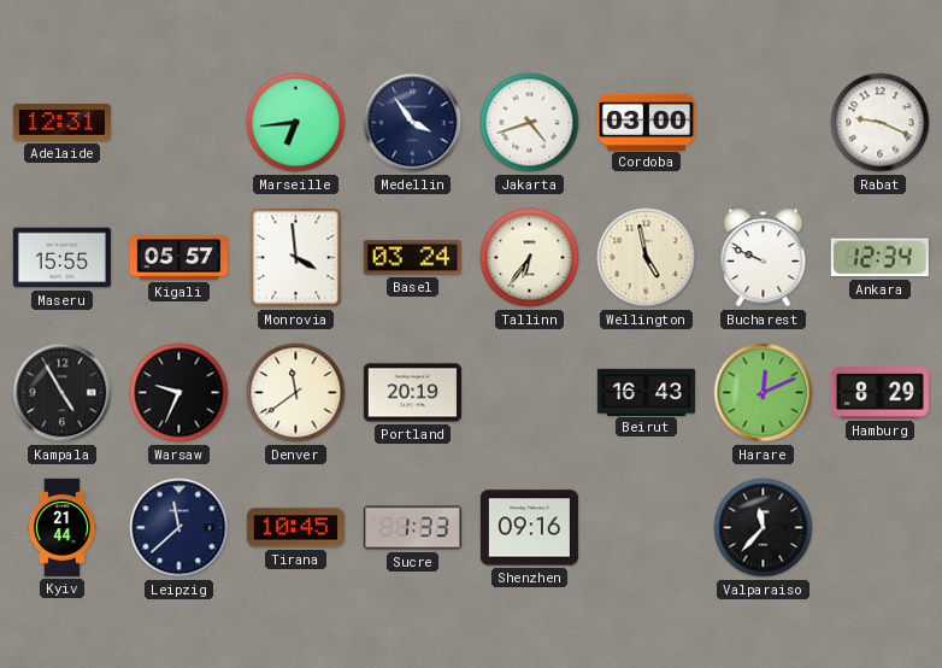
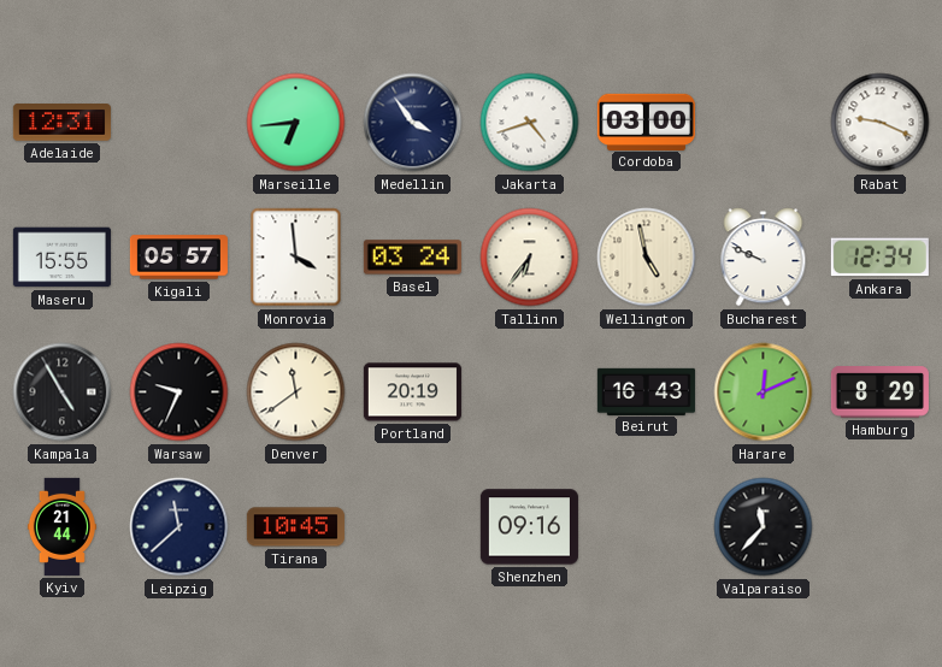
Sucre: 1:33 -> none (412, 528)
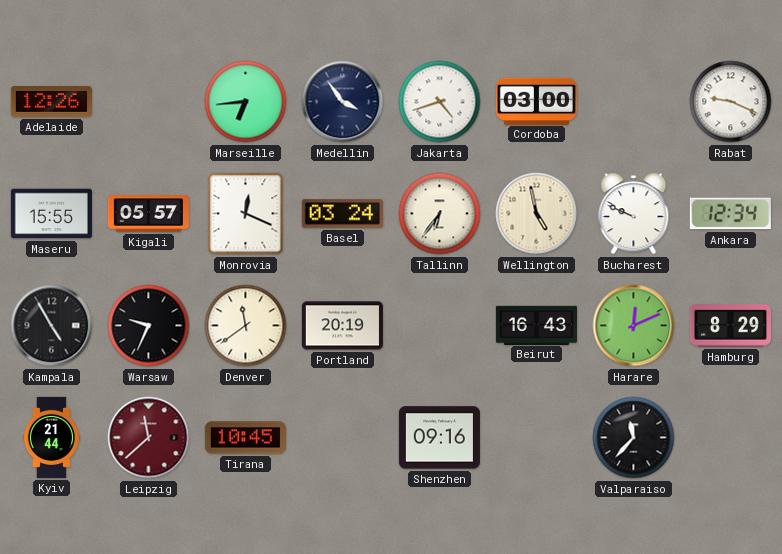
Adelaide: 12:31 -> 12:26 (51, 102)
Monrovia: 3:59 -> 12:19 (246, 214)
Leipzig dial: navy -> burgundy (149, 438)
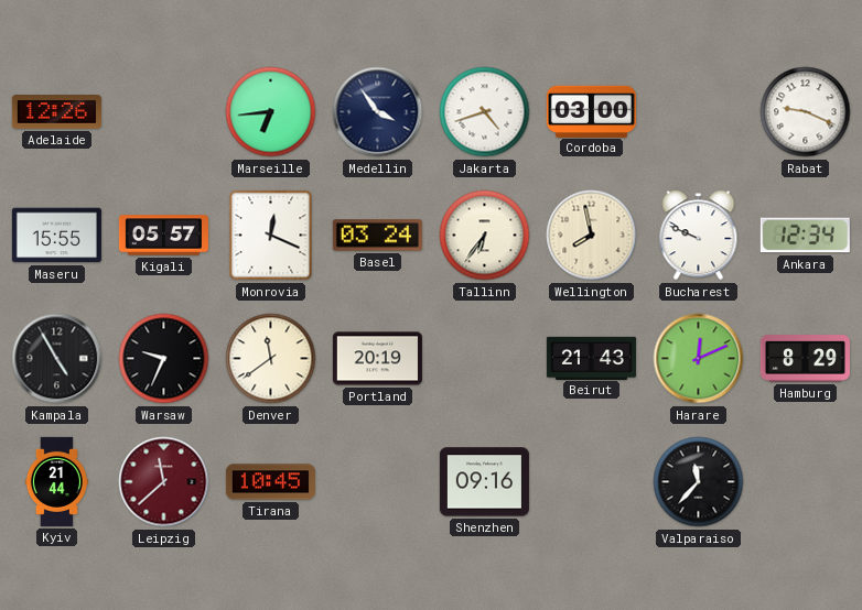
Wellington: 4:58 -> 7:58 (592, 236)
Beirut: 16:43 -> 21:43 (591, 358)
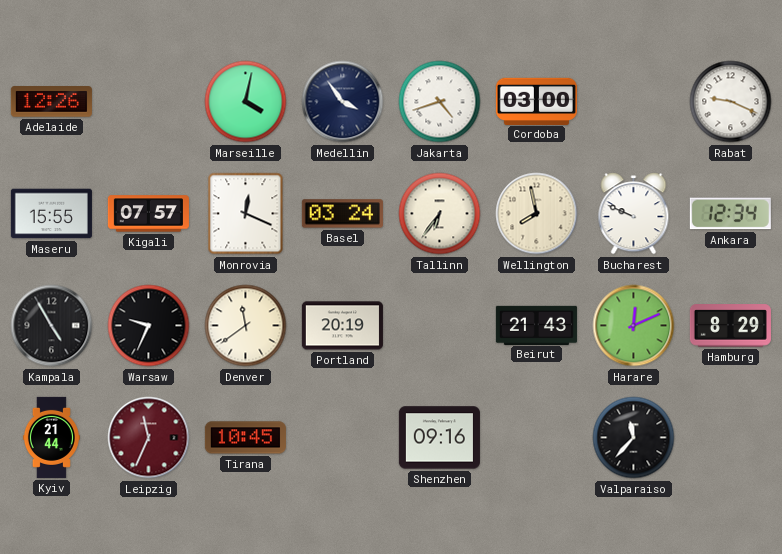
Marseille: 6:44 -> 4:02 (246, 102)
Kigali: 05:57 -> 07:57 (148, 214)
Leipzig: 11:38 -> 11:34 (149, 438)
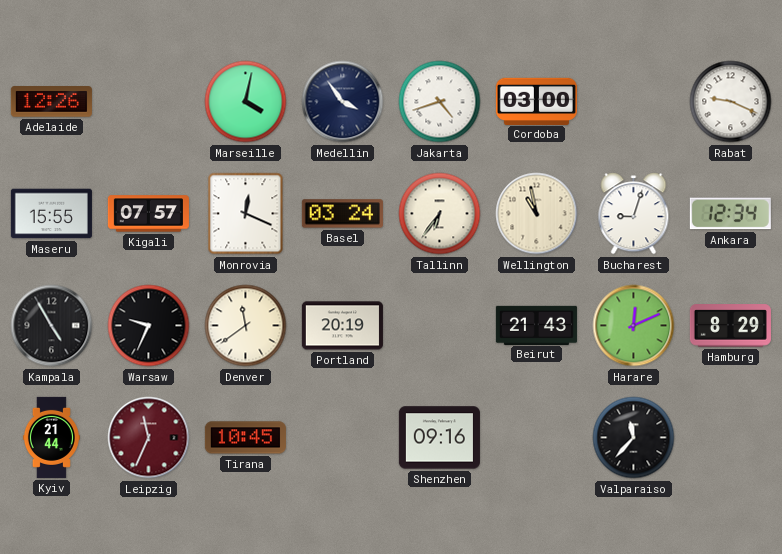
Wellington: 7:58 -> 10:58 (537, 214)
Bucharest: 9:49 -> 9:03 (634, 214)
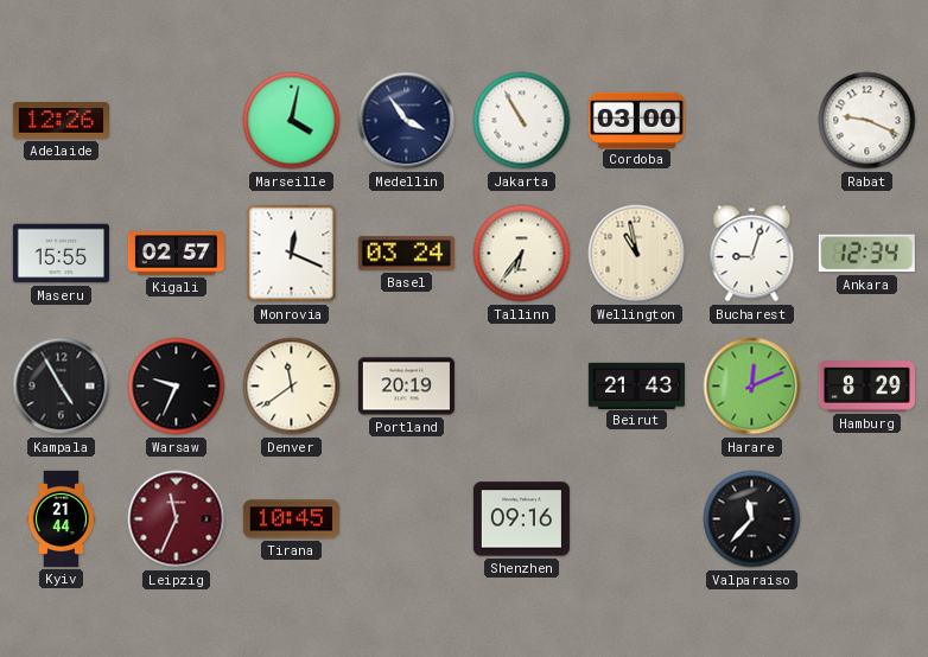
Jakarta: 4:42 -> 10:55 (522, 121)
Kigali: 07:57 -> 02:57 (176, 254)
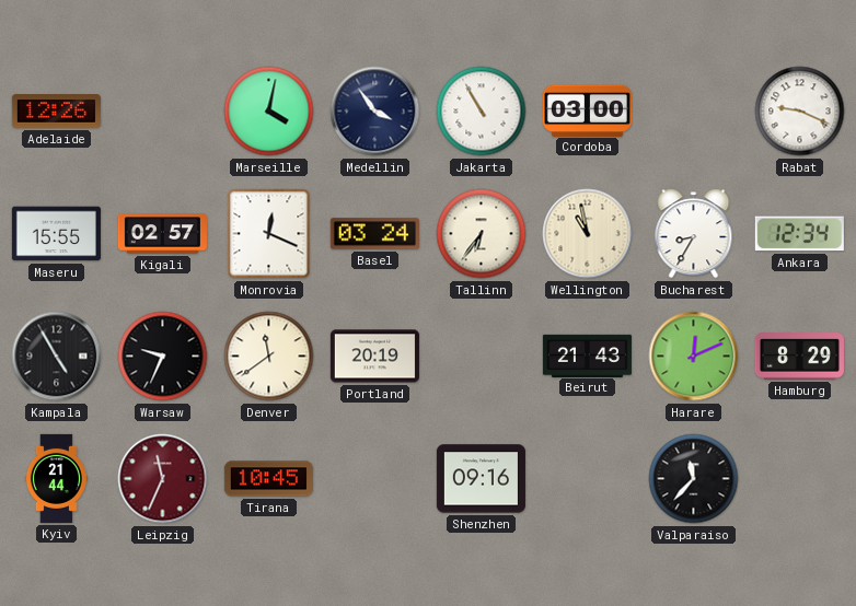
Bucharest: 9:03 -> 8:35 (694, 234)
